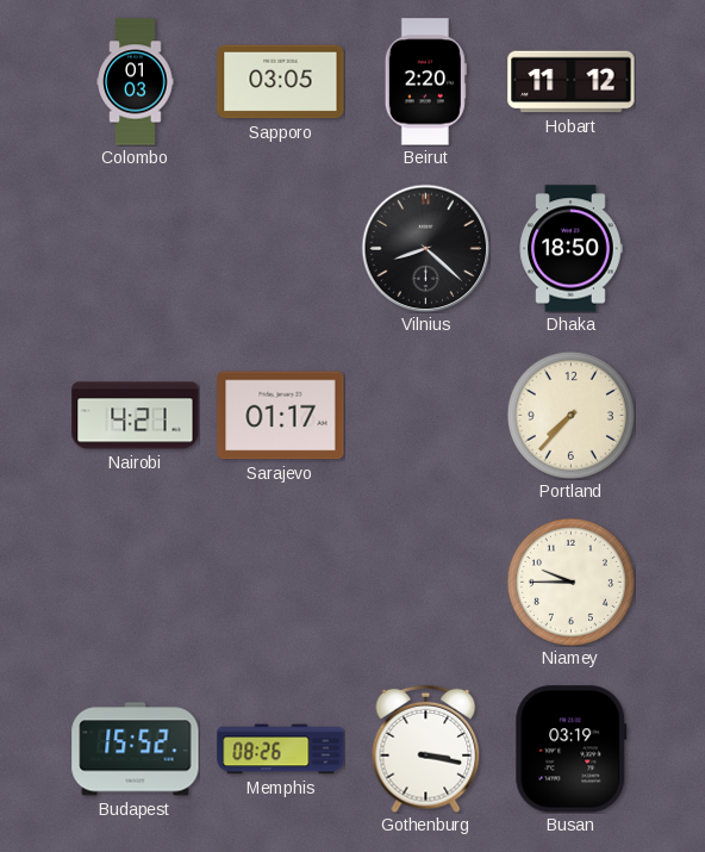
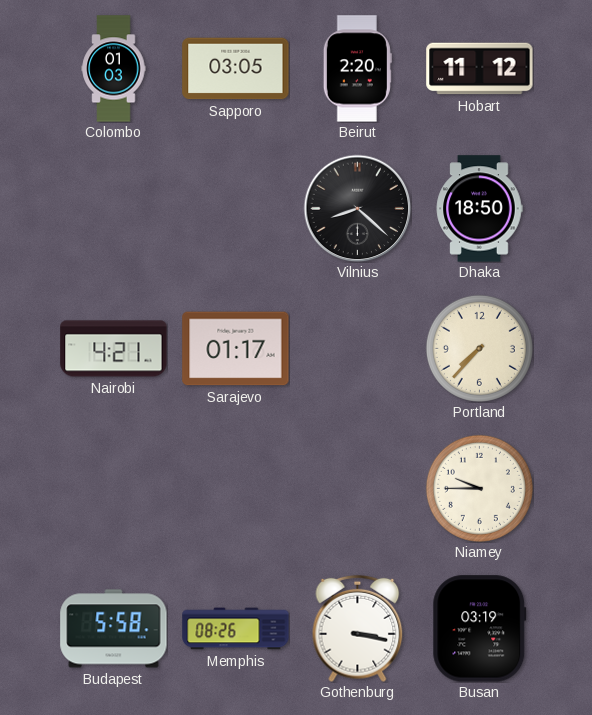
Budapest: 15:52 -> 5:58 (114, 629)
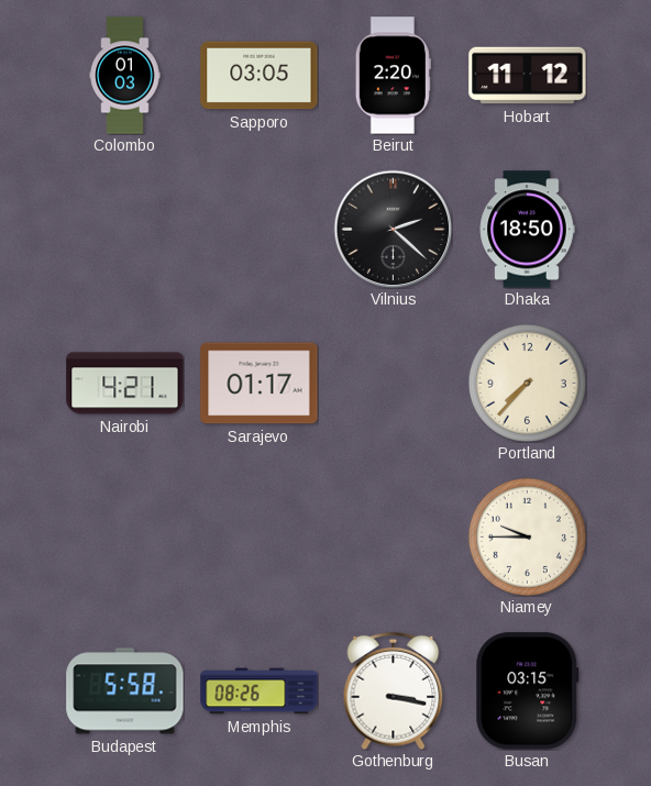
Vilnius: 8:22 -> 2:22 (393, 229)
Busan: 03:19 -> 03:15 (528, 691)
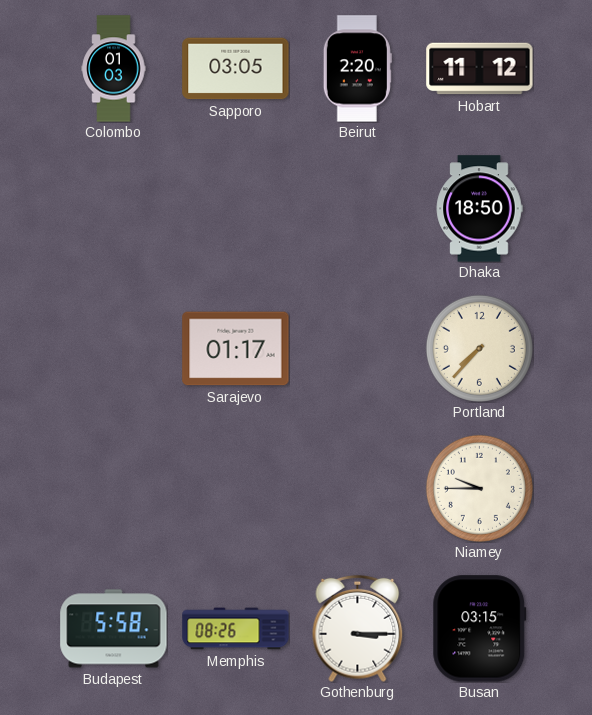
Vilnius: 2:22 -> none (393, 229)
Nairobi: 4:21 -> none (125, 384)
Gothenburg: 3:17 -> 3:15 (358, 628)
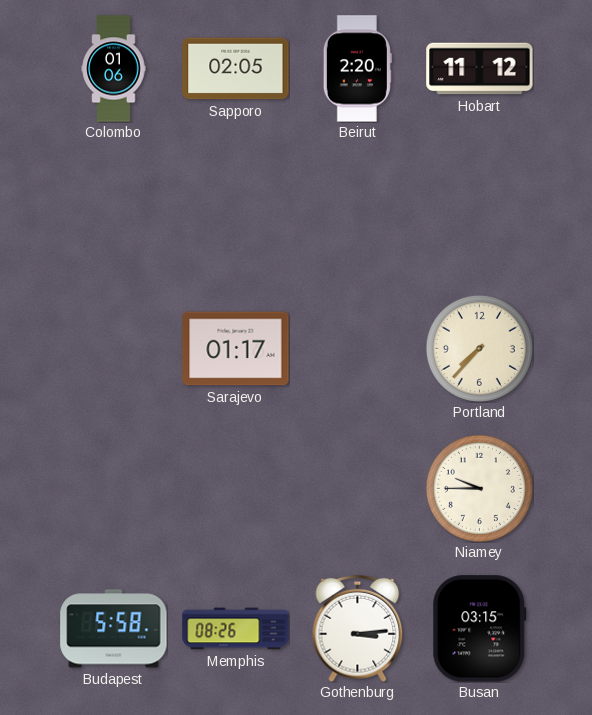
Colombo: 01:03 -> 01:06 (114, 69)
Sapporo: 03:05 -> 02:05 (236, 69)
Dhaka: 18:50 -> none (479, 209)
Gothenburg: 3:15 -> 3:14 (358, 628)
